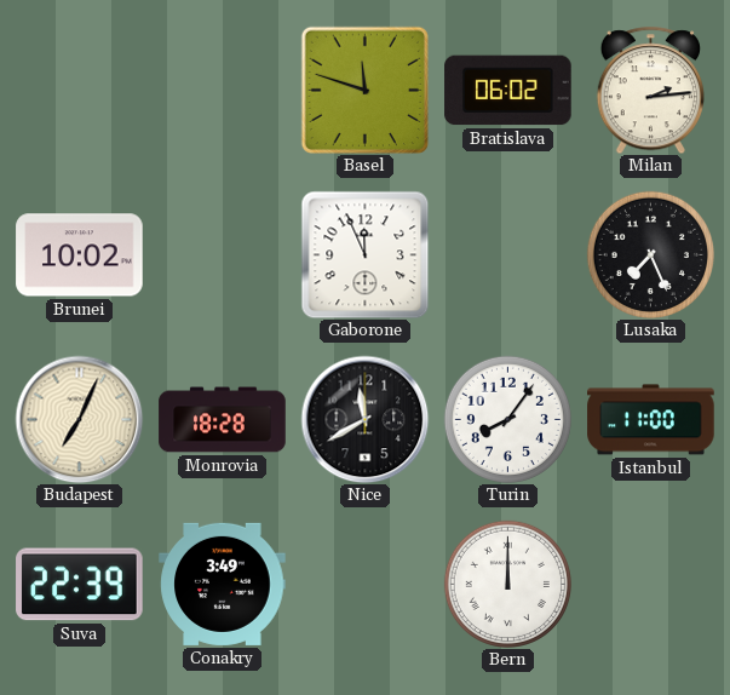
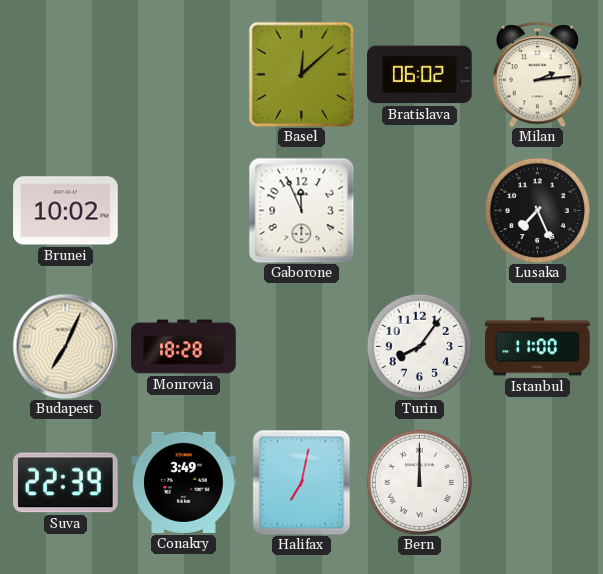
Basel: 11:48 -> 12:08 (301, 74)
Nice: 11:40 -> none (364, 419)
Halifax: none -> 7:02 (302, 482)
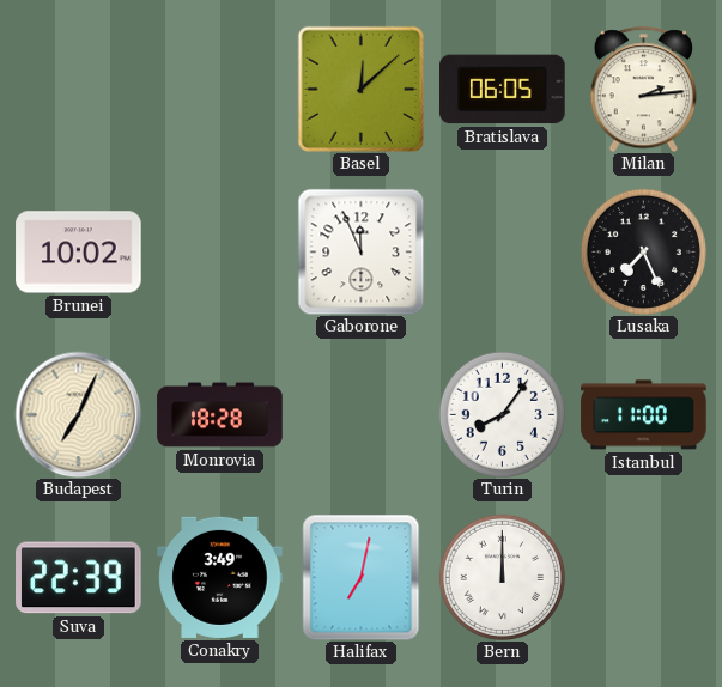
Bratislava: 06:02 -> 06:05 (503, 90)
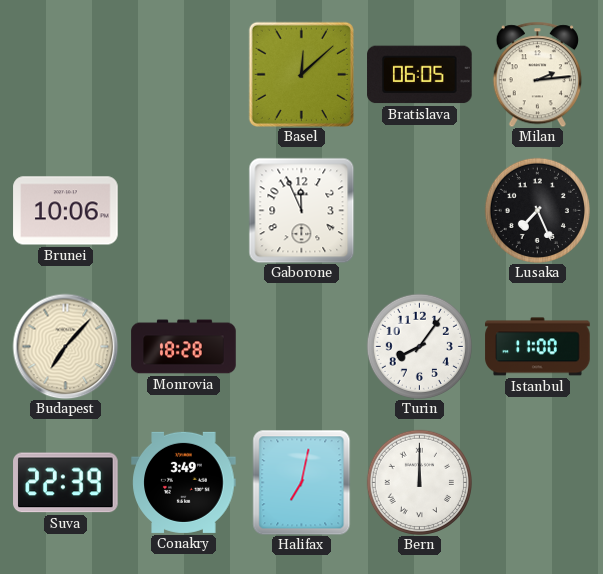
Brunei: 10:02 -> 10:06 (66, 211)
Budapest: 7:04 -> 7:07 (65, 346)
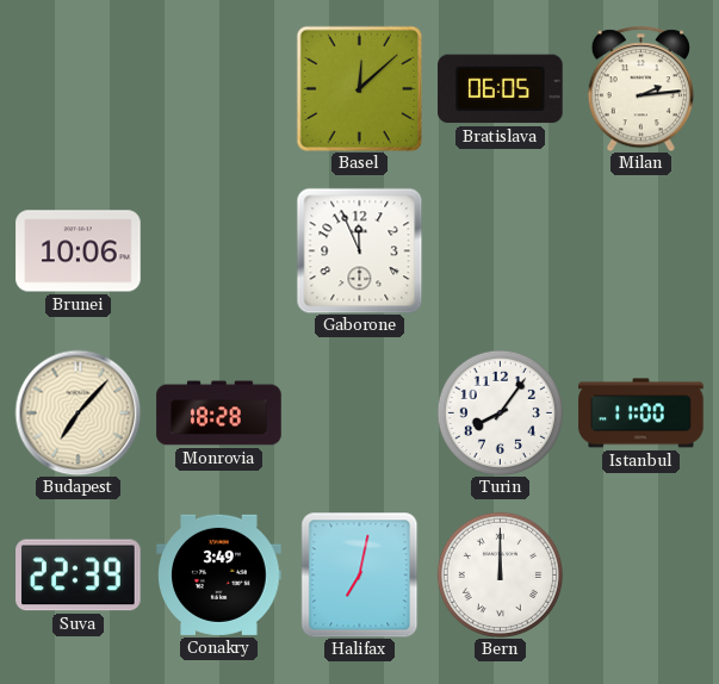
Lusaka: 7:26 -> none (537, 210)
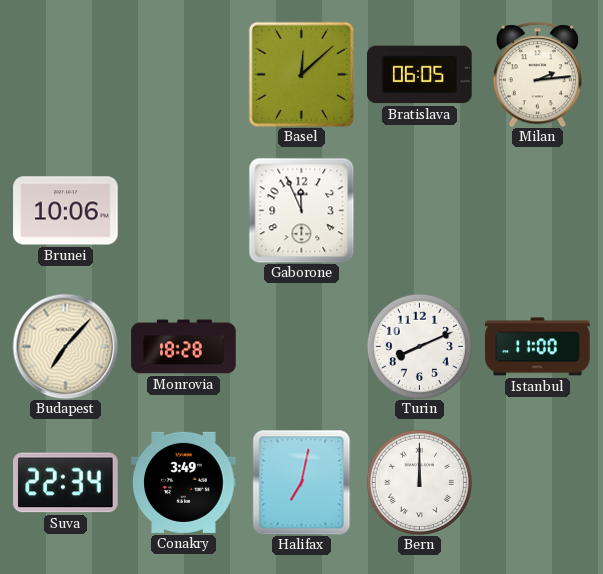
Turin: 8:06 -> 8:11 (419, 346)
Suva: 22:39 -> 22:34 (66, 483)
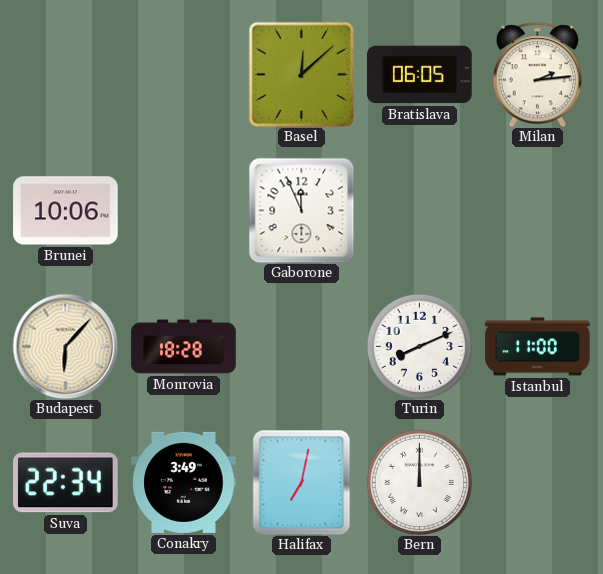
Budapest: 7:07 -> 6:07 (65, 346)
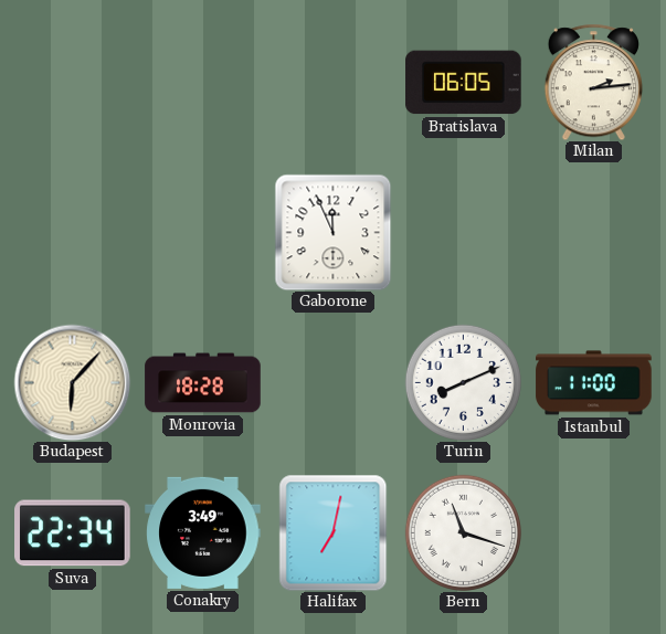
Basel: 12:08 -> none (301, 74)
Brunei: 10:06 -> none (66, 211)
Bern: 12:00 -> 11:18 (463, 532)
